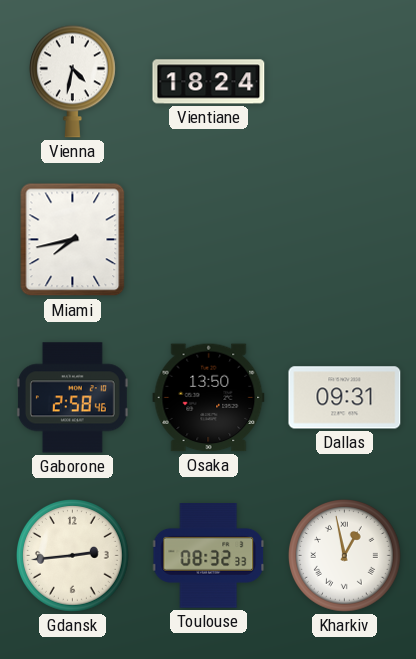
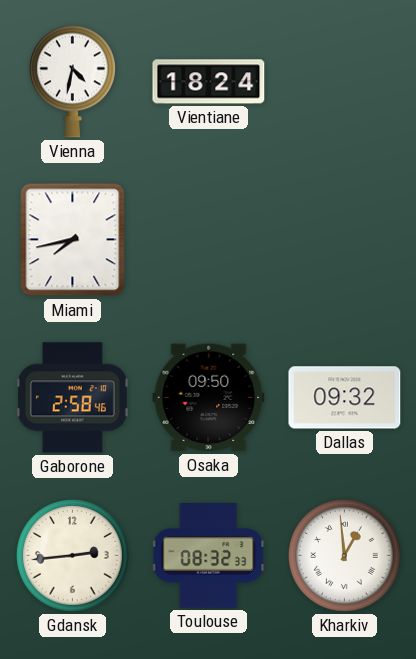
Osaka: 13:50 -> 09:50 (209, 398)
Dallas: 09:31 -> 09:32 (345, 398)
Kharkiv: 12:58 -> 12:59 (345, 556)
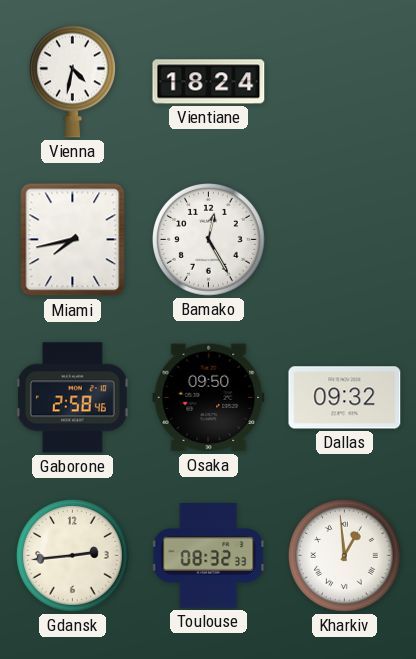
Bamako: none -> 12:25 (209, 240)
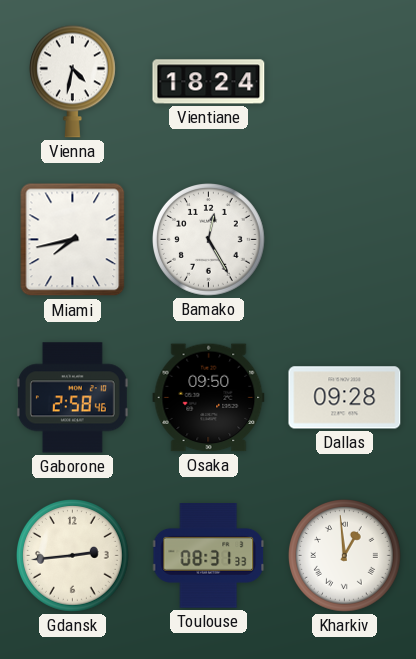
Dallas: 09:32 -> 09:28 (345, 398)
Toulouse: 08:32 -> 08:31 (209, 556)
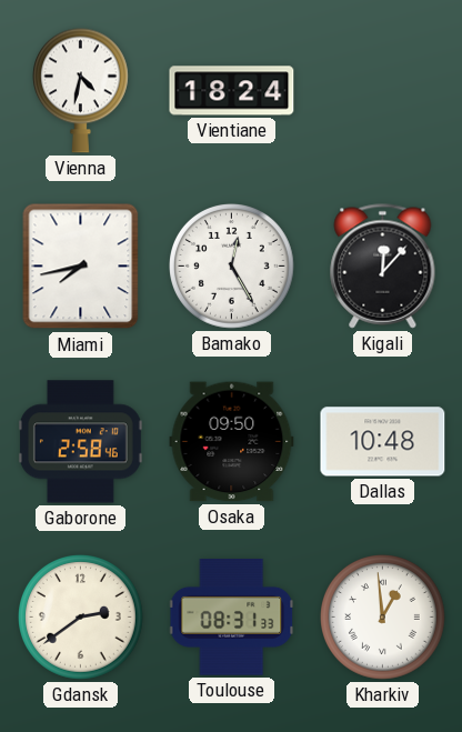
Kigali: none -> 12:07 (383, 267)
Dallas: 09:28 -> 10:48 (383, 442)
Gdansk: 2:44 -> 2:39 (81, 618)
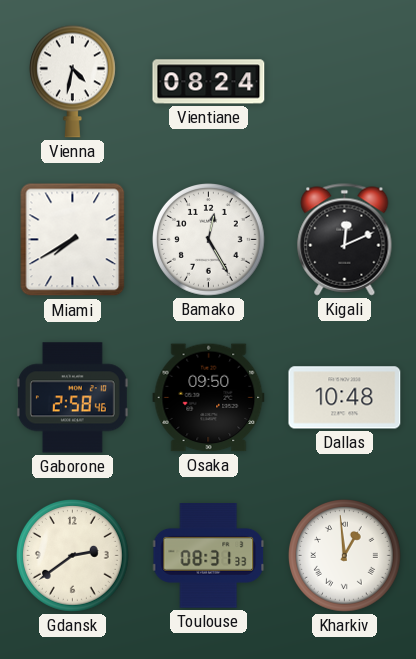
Vientiane: 18:24 -> 08:24 (209, 82)
Miami: 7:43 -> 7:40 (73, 240)
Kigali: 12:07 -> 12:11 (345, 240)
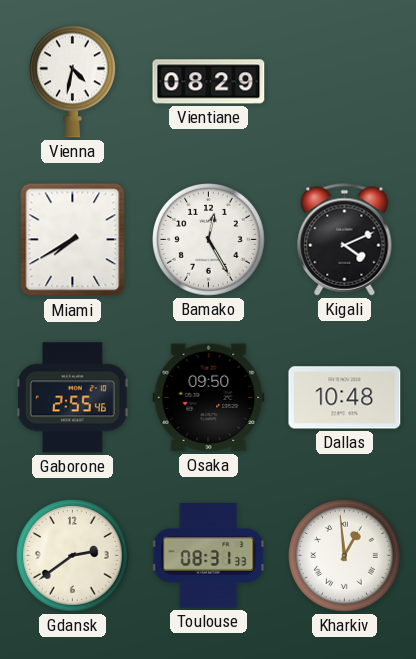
Vientiane: 08:24 -> 08:29 (209, 82)
Kigali: 12:11 -> 4:11 (345, 240)
Gaborone: 2:58 -> 2:55 (72, 398)
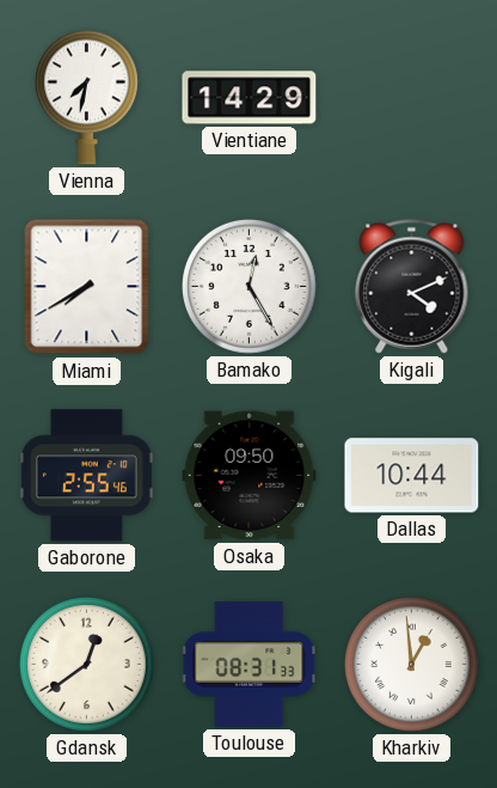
Vienna: 4:32 -> 7:32 (86, 97)
Vientiane: 08:29 -> 14:29 (250, 98)
Dallas: 10:48 -> 10:44 (412, 476)
Gdansk: 2:39 -> 12:39 (87, 665)
